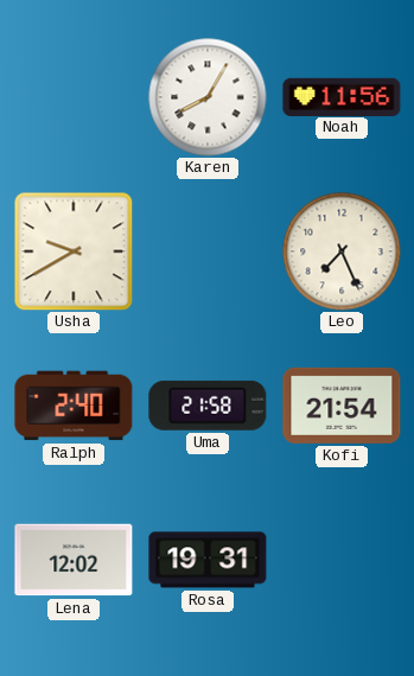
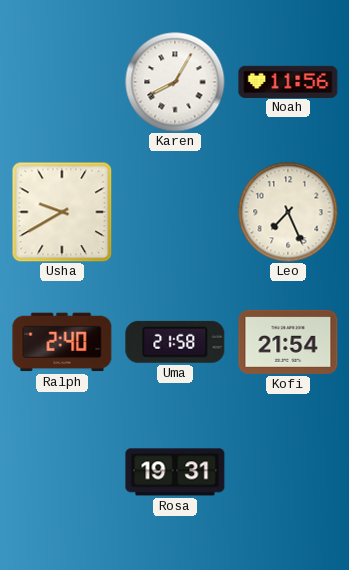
Lena: 12:02 -> none (74, 560)
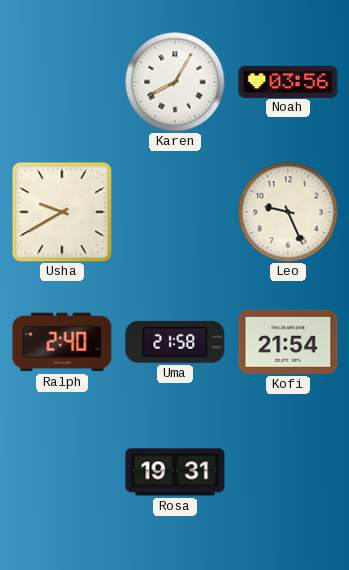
Noah: 11:56 -> 03:56 (288, 81)
Leo: 7:26 -> 9:26 (288, 212)
